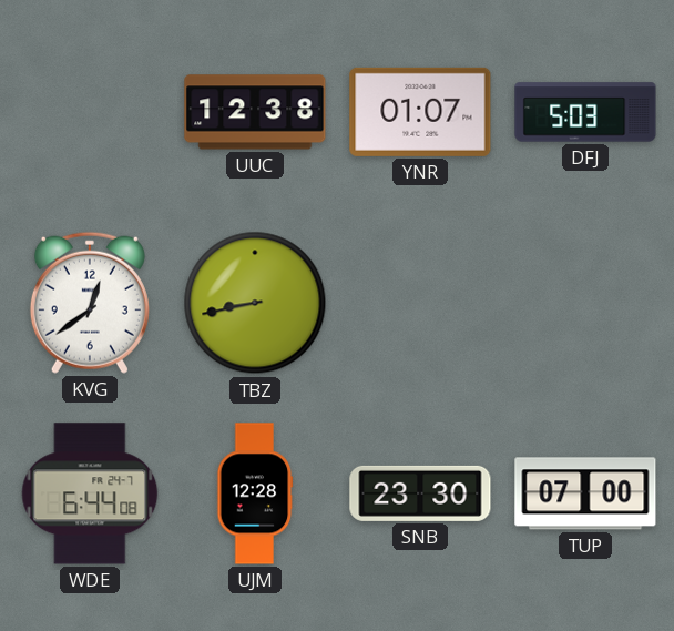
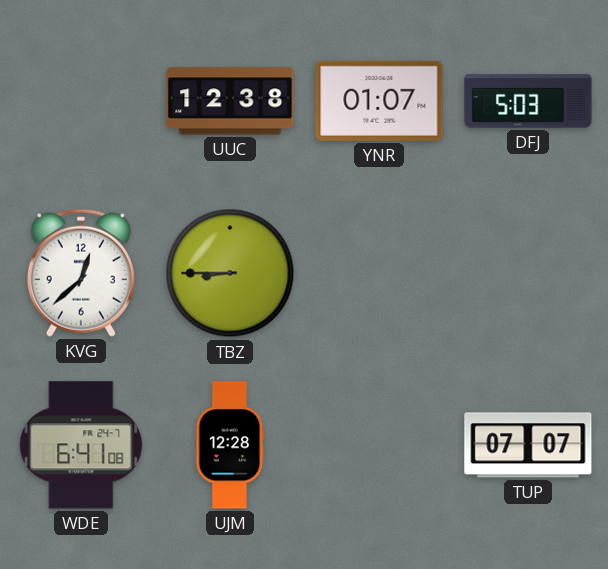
KVG: 12:39 -> 12:38 (81, 273)
TBZ: 8:43 -> 8:45 (230, 273)
WDE: 6:44 -> 6:41 (81, 445)
SNB: 23:30 -> none (420, 493)
TUP: 07:00 -> 07:07 (528, 445)
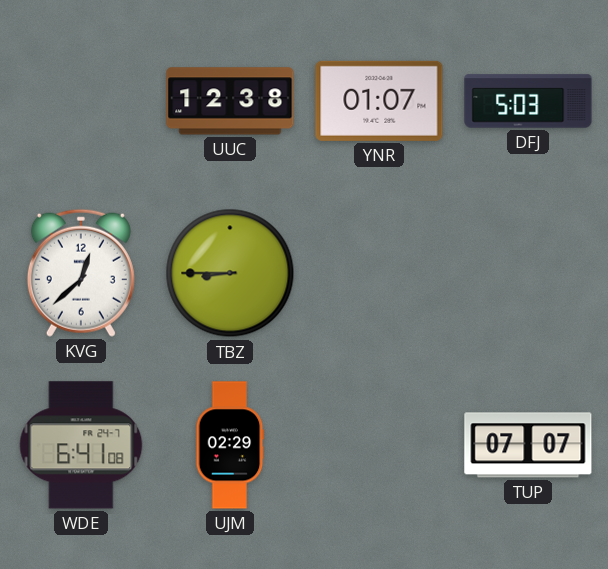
UJM: 12:28 -> 02:29 (230, 445)
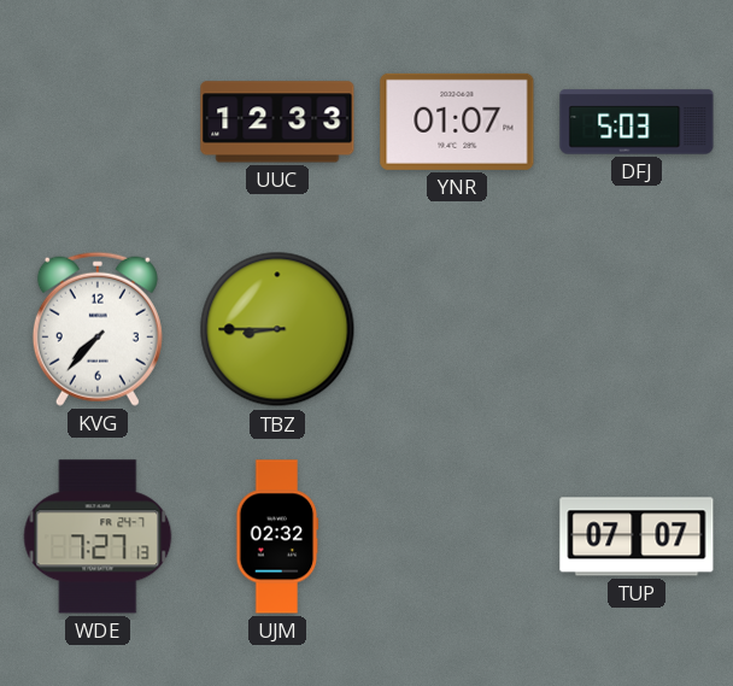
UUC: 12:38 -> 12:33 (277, 122)
KVG: 12:38 -> 7:37 (98, 329)
WDE: 6:41 -> 7:27 (98, 537)
UJM: 02:29 -> 02:32 (277, 537)
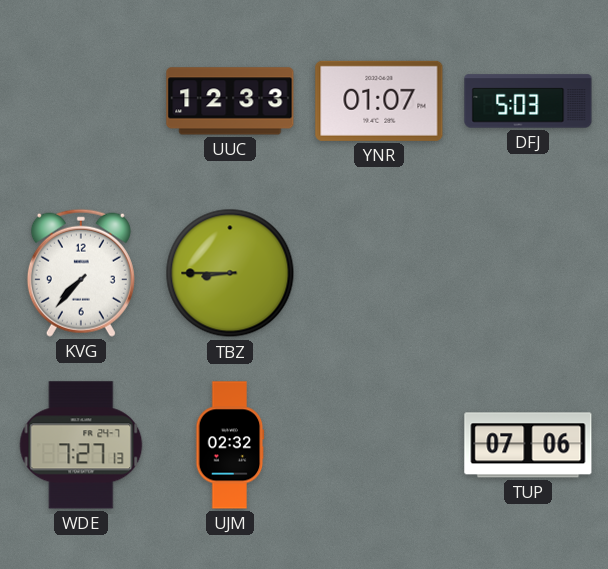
TUP: 07:07 -> 07:06 (528, 445)
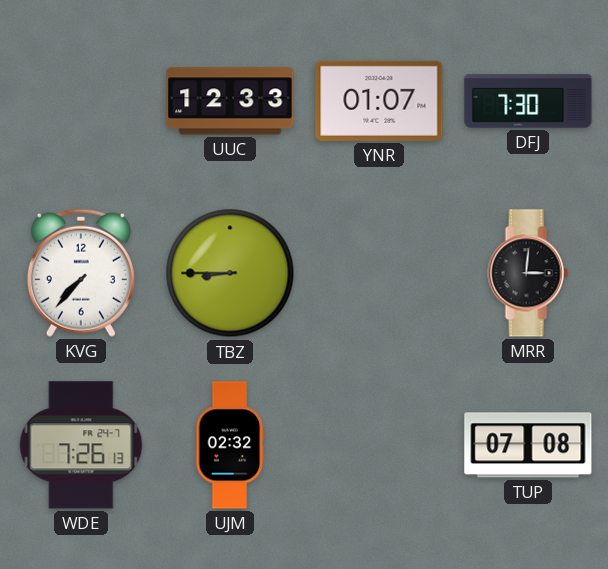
DFJ: 5:03 -> 7:30 (528, 101)
MRR: none -> 3:01 (528, 273)
WDE: 7:27 -> 7:26 (81, 445)
TUP: 07:06 -> 07:08 (528, 445)
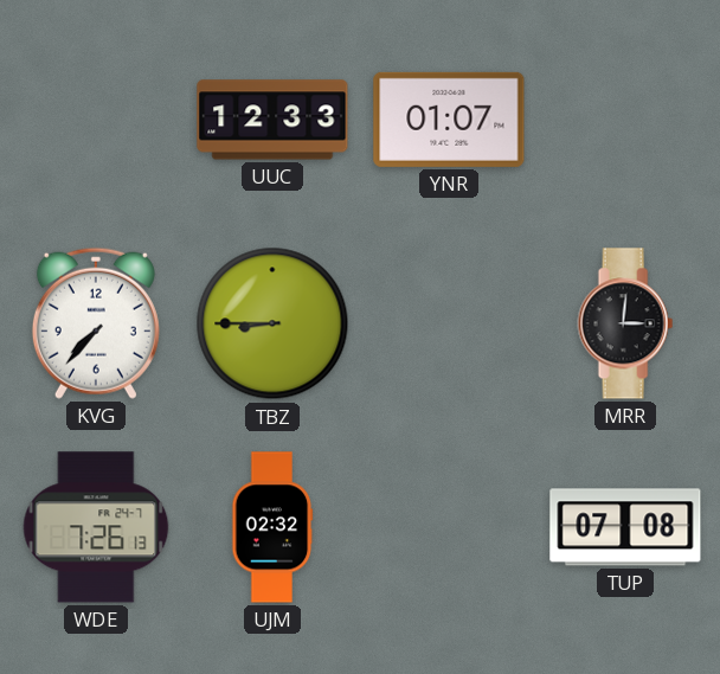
DFJ: 7:30 -> none (528, 101)
